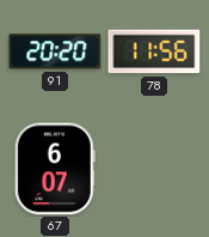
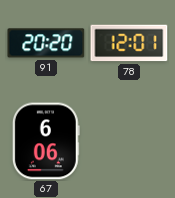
78: 11:56 -> 12:01 (129, 43)
67: 6:07 -> 6:06 (46, 141)
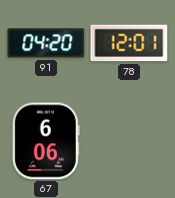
91: 20:20 -> 04:20 (46, 43)
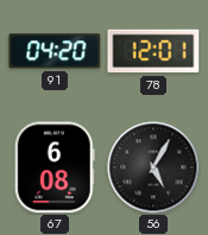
67: 6:06 -> 6:08 (55, 167)
56: none -> 5:05 (153, 167)
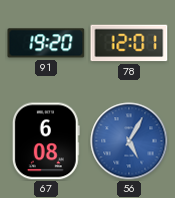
91: 04:20 -> 19:20 (46, 43)
56 dial: black -> blue (129, 141)
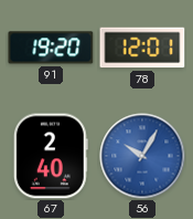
67: 6:08 -> 2:40 (51, 156)
56: 5:05 -> 10:05 (142, 156)
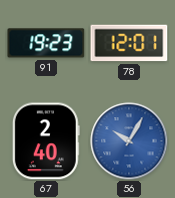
91: 19:20 -> 19:23 (46, 43)
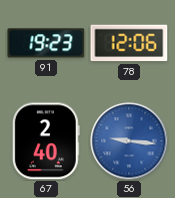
78: 12:01 -> 12:06 (129, 43)
56: 10:05 -> 9:16 (129, 141)
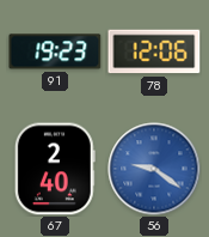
56: 9:16 -> 9:21 (154, 169)
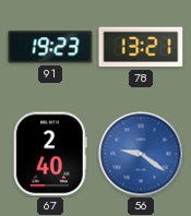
78: 12:06 -> 13:21 (141, 47)
